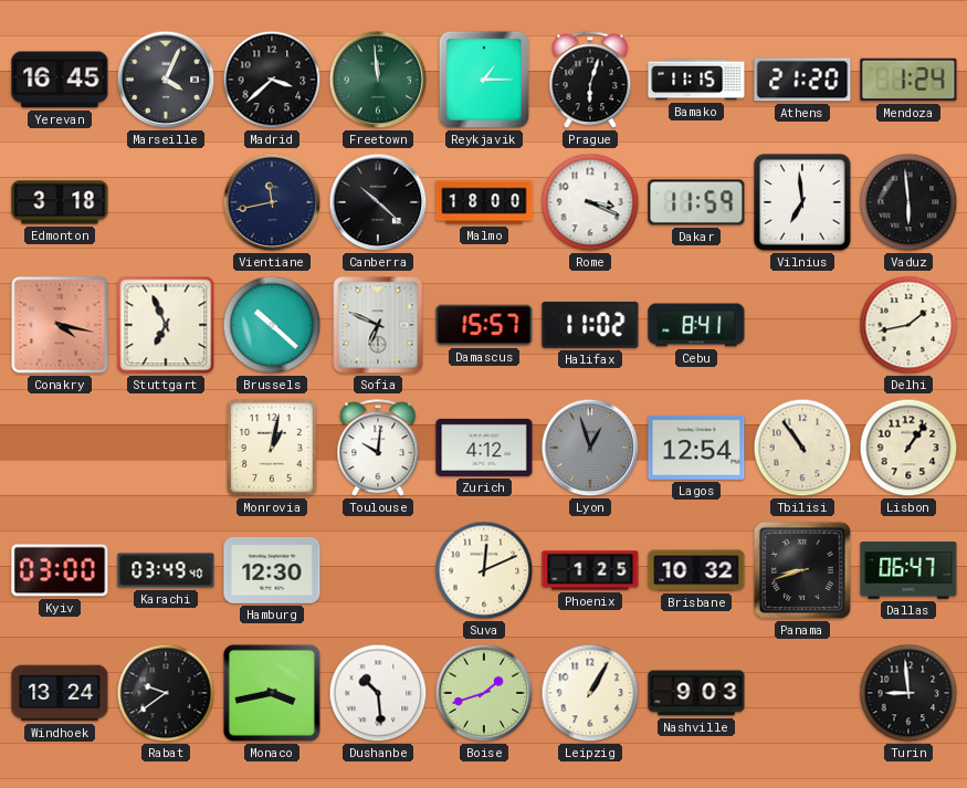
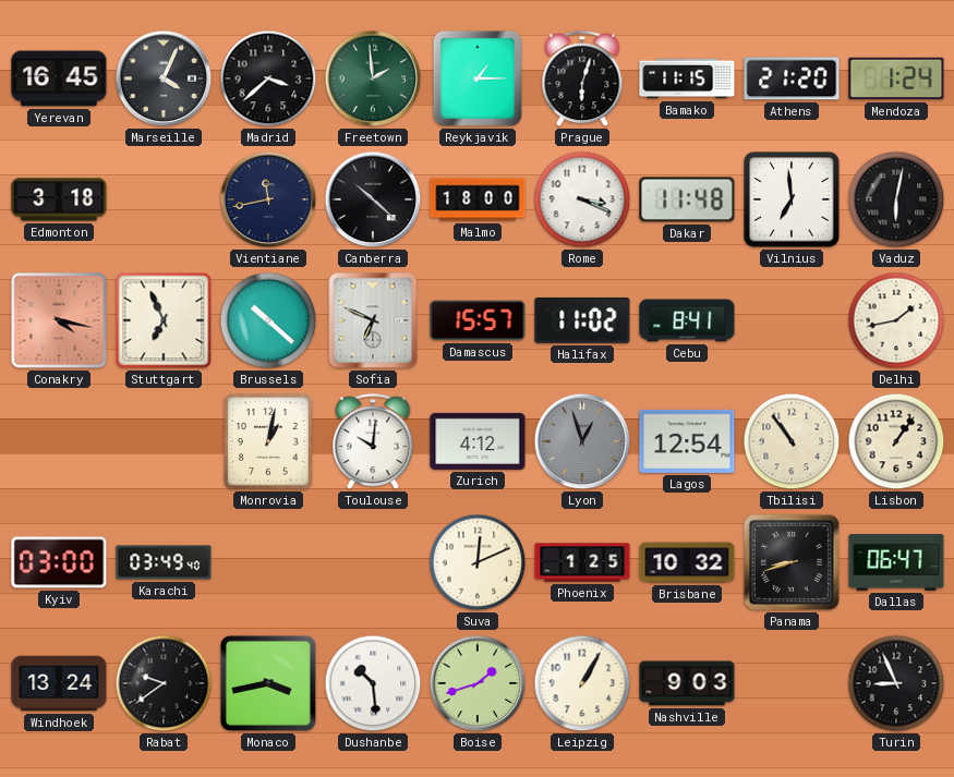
Freetown: 11:59 -> 1:59 (373, 78)
Dakar: 11:59 -> 11:48 (687, 199)
Vaduz: 5:59 -> 6:02 (896, 199)
Hamburg: 12:30 -> none (272, 570)
Turin: 8:59 -> 8:56 (896, 683)
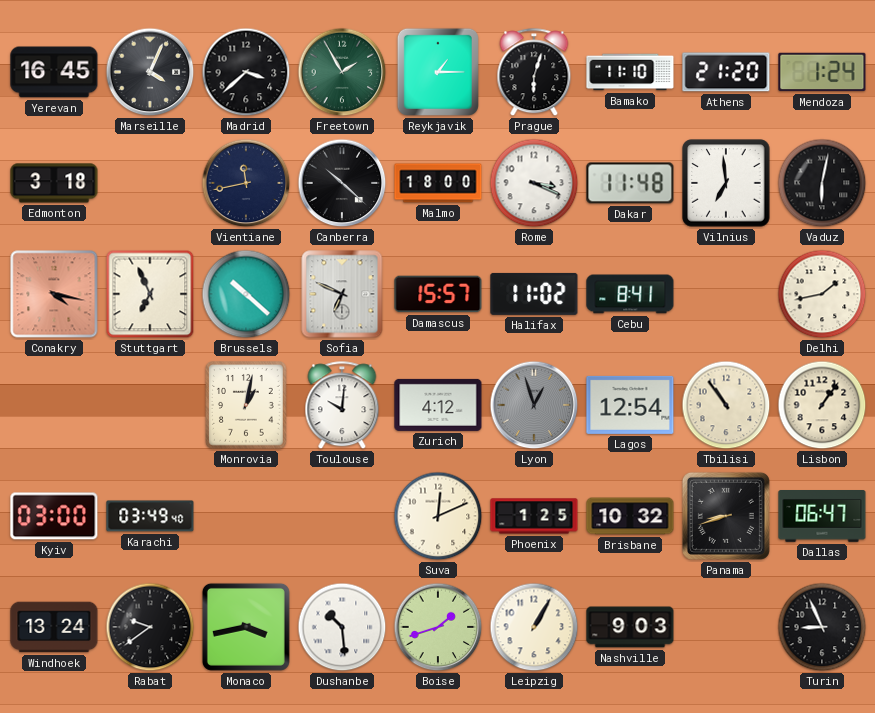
Freetown: 1:59 -> 1:55 (342, 72)
Bamako: 11:15 -> 11:10 (630, 72)
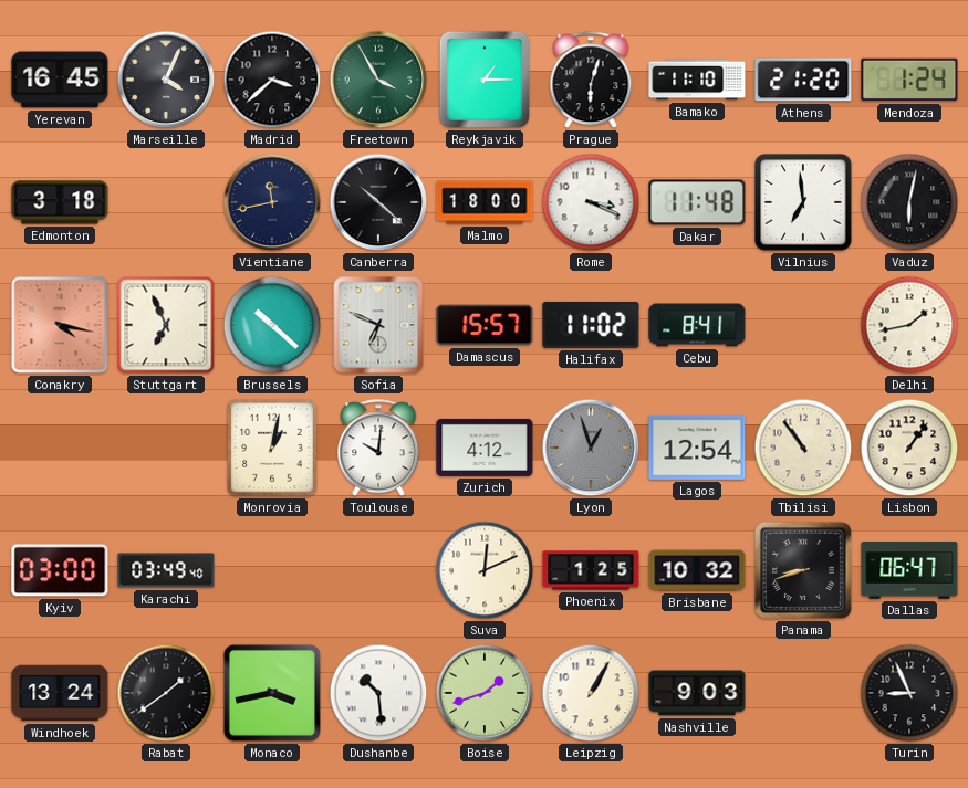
Freetown: 1:55 -> 3:55 (378, 80)
Rabat: 9:39 -> 1:39 (166, 693)
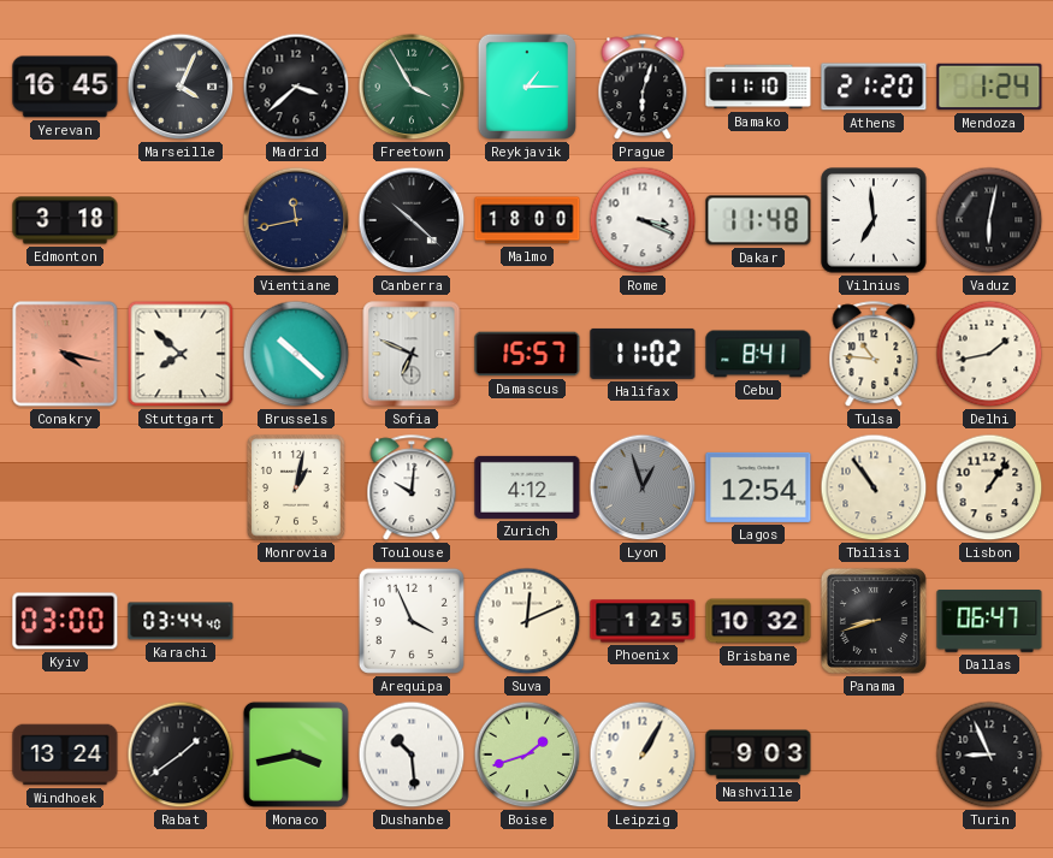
Stuttgart: 6:56 -> 7:52 (181, 354)
Tulsa: none -> 10:46 (874, 355)
Karachi: 03:49 -> 03:44 (181, 621)
Arequipa: none -> 3:56 (412, 621)
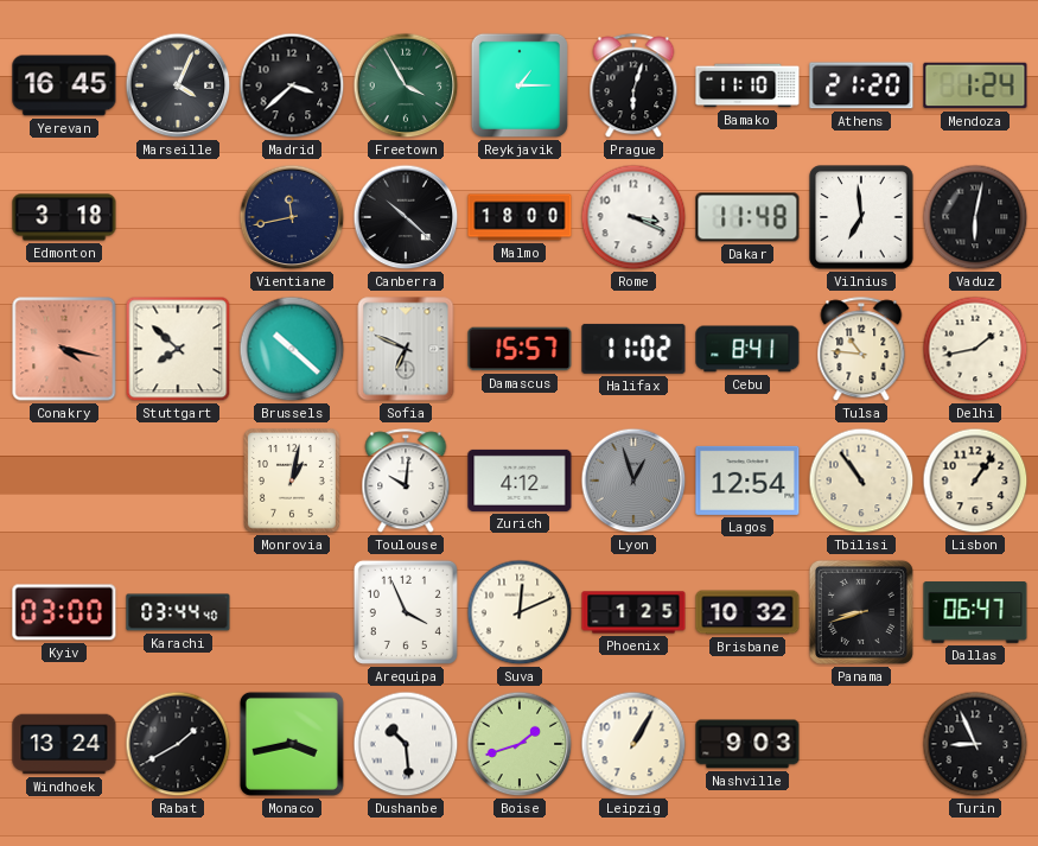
Rabat: 1:39 -> 1:40 (178, 744)
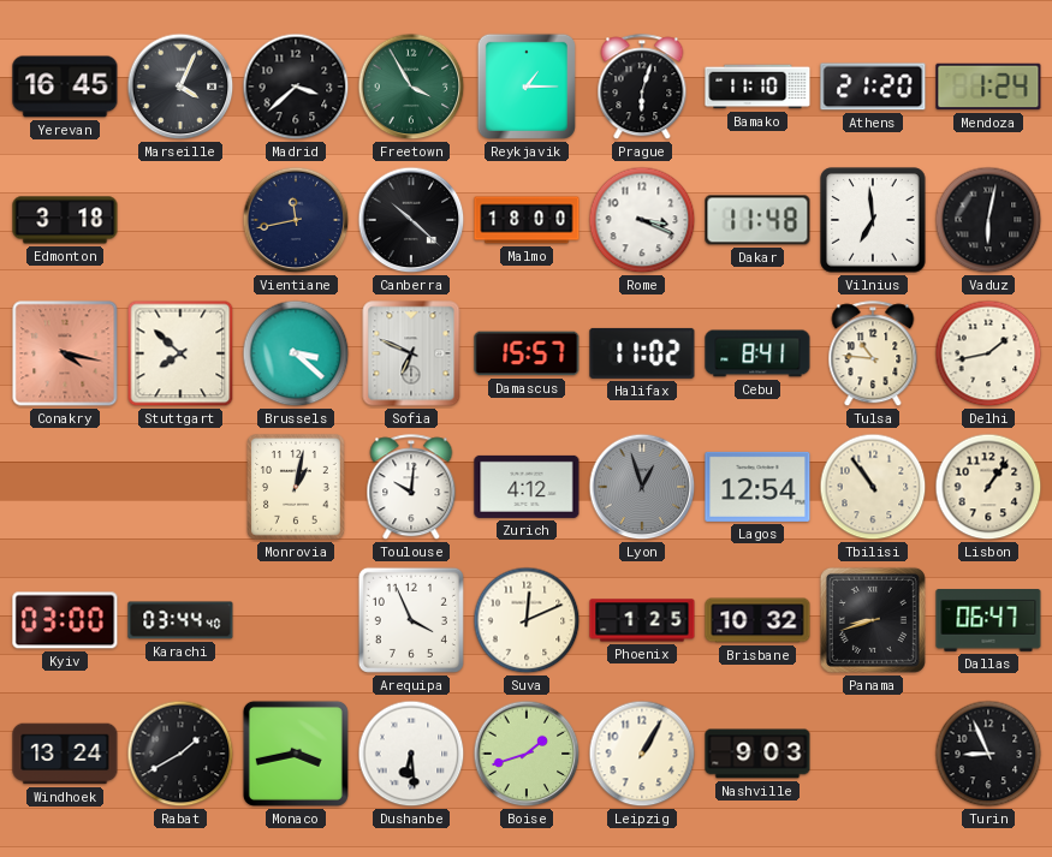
Brussels: 10:22 -> 3:22 (296, 353)
Dushanbe: 10:29 -> 6:29 (411, 754)
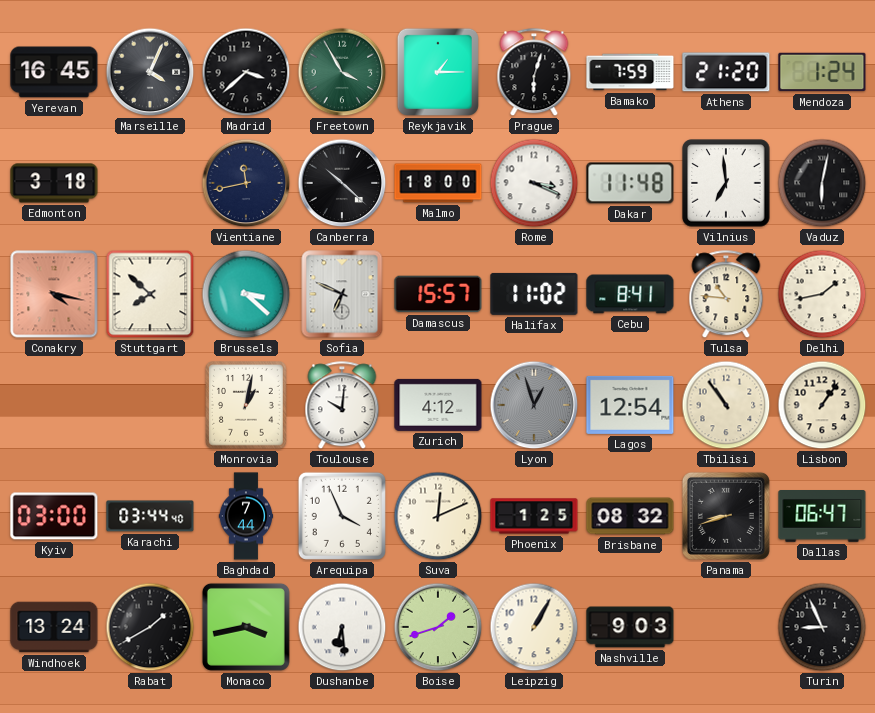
Bamako: 11:10 -> 7:59 (630, 72)
Baghdad: none -> 7:44 (246, 516)
Brisbane: 10:32 -> 08:32 (630, 516)
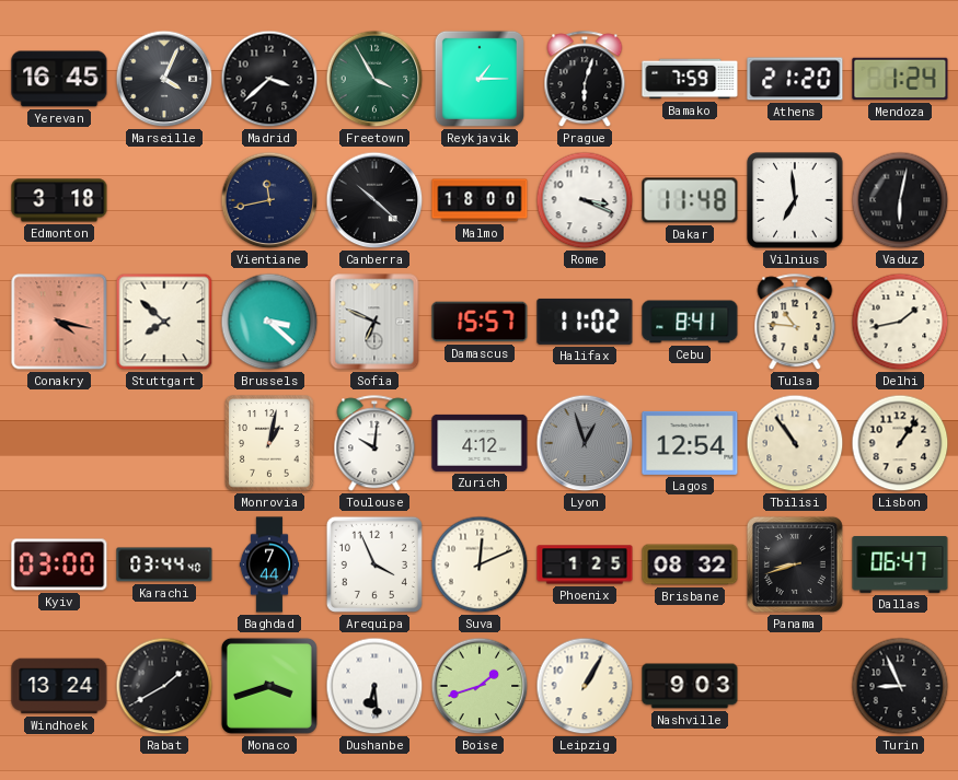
Monaco: 3:43 -> 3:42 (269, 686)
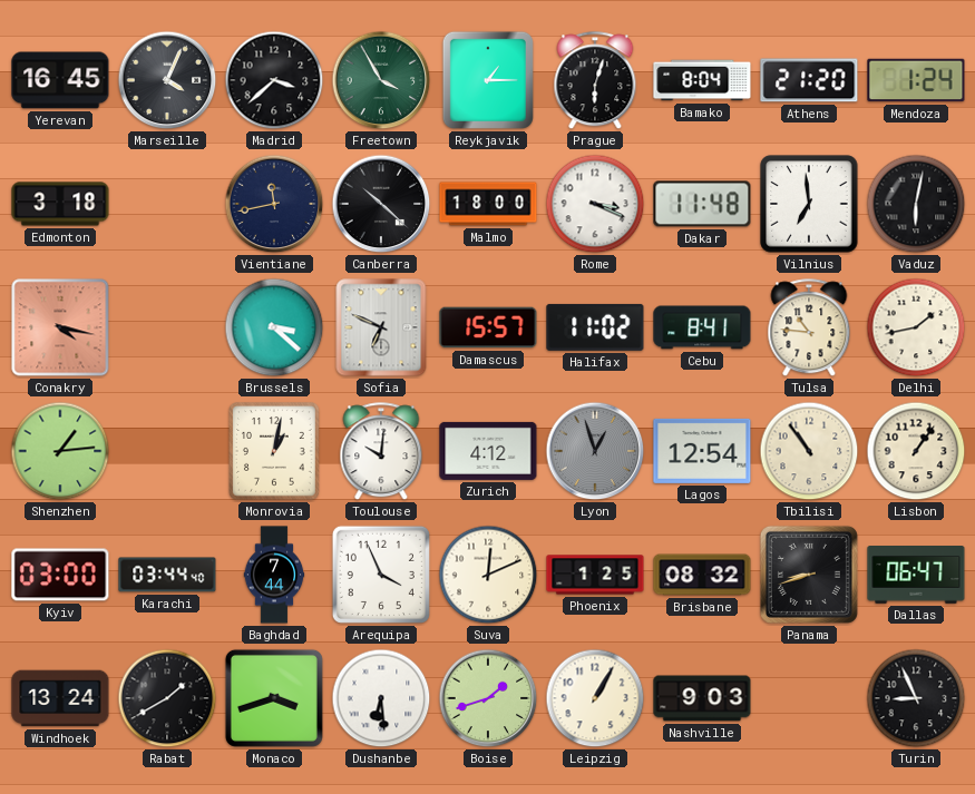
Bamako: 7:59 -> 8:04 (702, 80)
Stuttgart: 7:52 -> none (164, 322)
Shenzhen: none -> 1:14 (60, 451)
